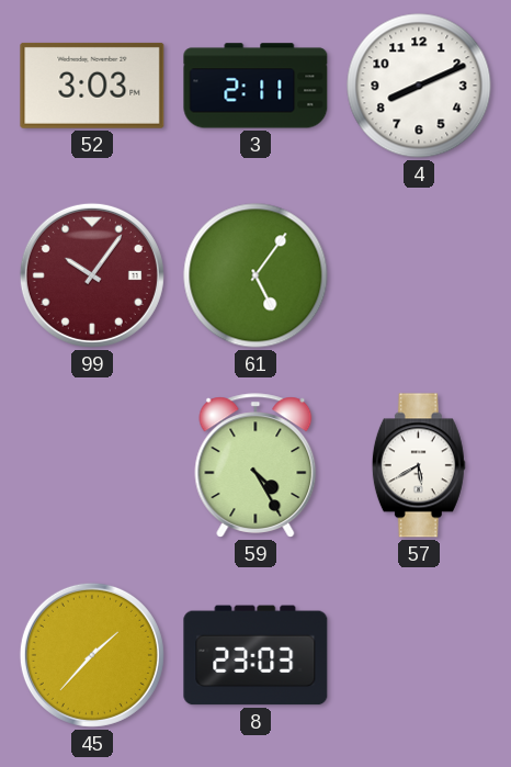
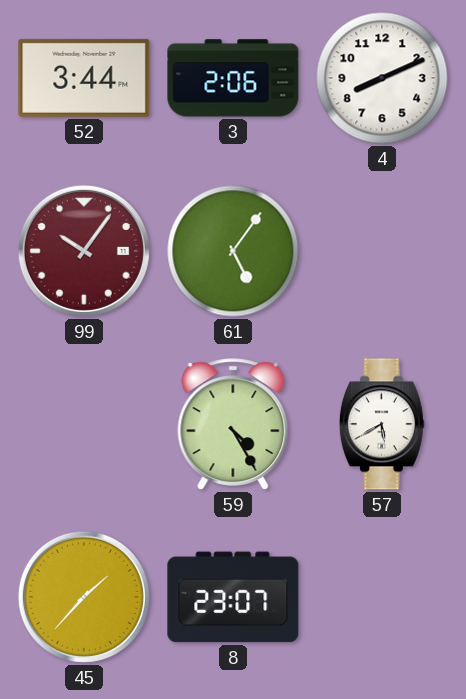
52: 3:03 -> 3:44 (84, 78)
3: 2:11 -> 2:06 (233, 78)
8: 23:03 -> 23:07 (233, 597)
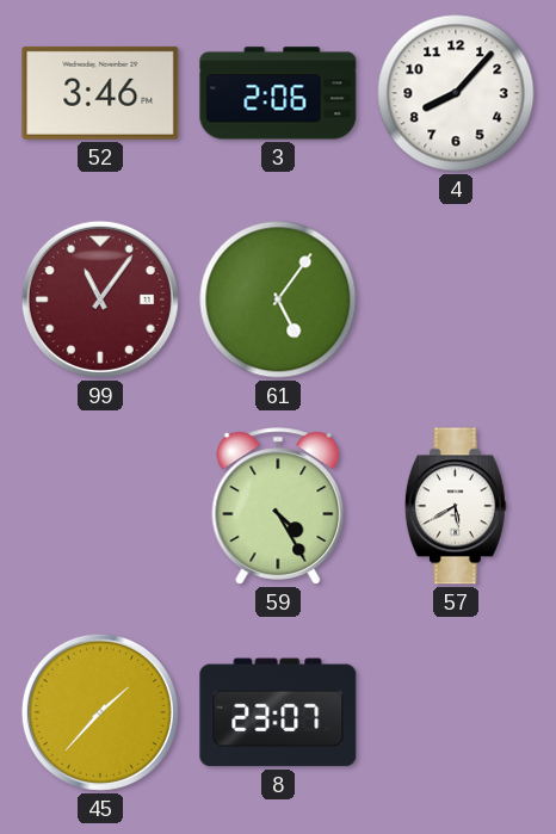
52: 3:44 -> 3:46 (100, 93)
4: 8:11 -> 8:07 (456, 93)
99: 10:06 -> 11:06 (100, 299)
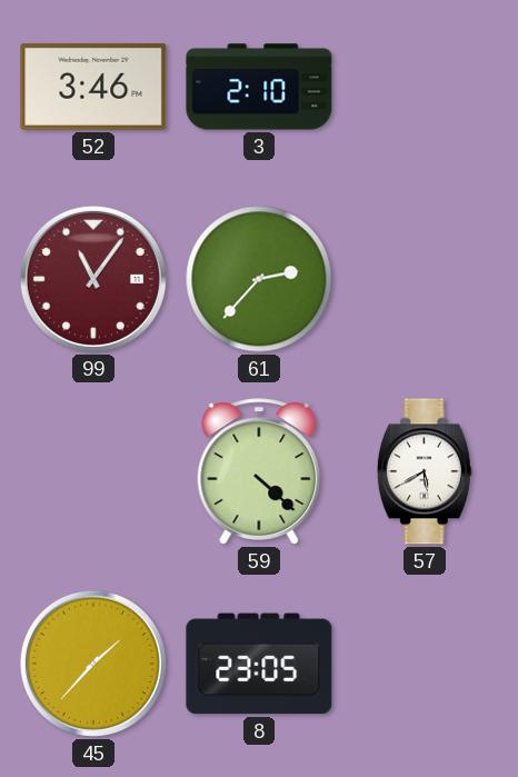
3: 2:06 -> 2:10 (259, 87)
4: 8:07 -> none (456, 93)
61: 5:06 -> 2:37 (259, 279)
59: 4:25 -> 4:22 (259, 471)
8: 23:07 -> 23:05 (259, 664)
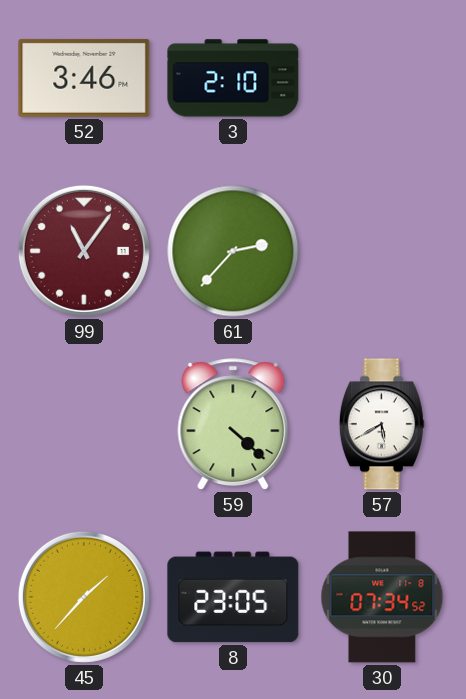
30: none -> 07:34 (382, 597)
